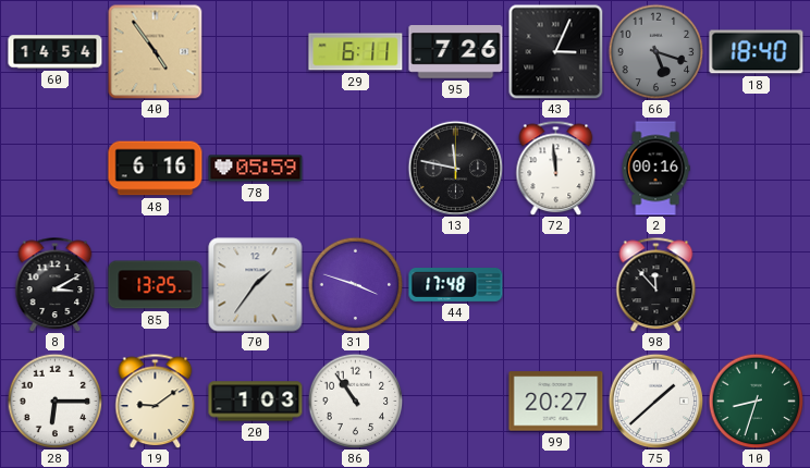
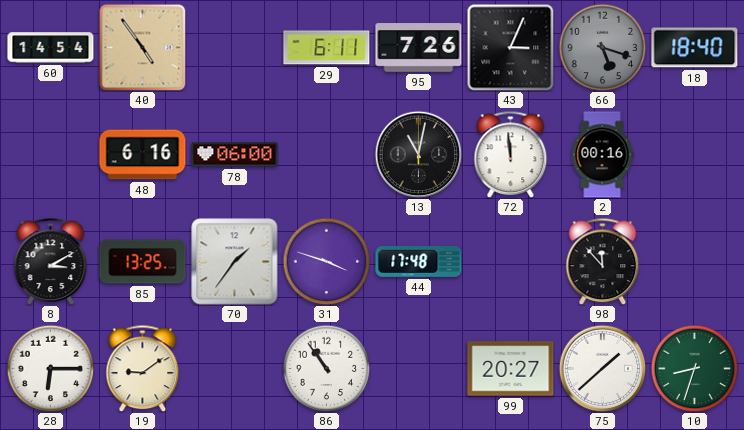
78: 05:59 -> 06:00 (235, 155)
13: 11:47 -> 11:02 (418, 154)
20: 1:03 -> none (256, 402)
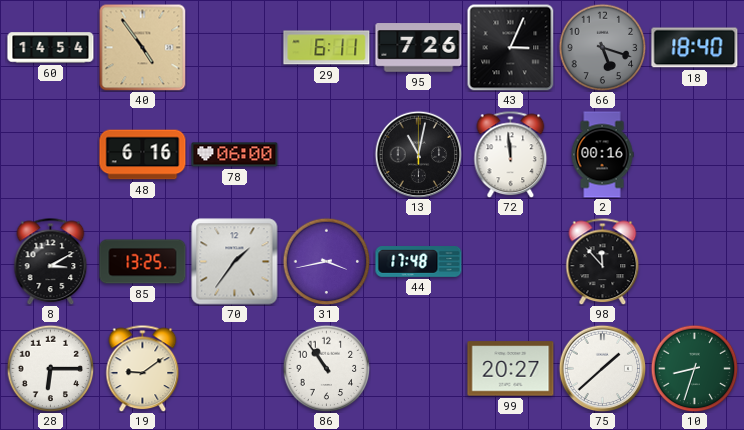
31: 3:48 -> 3:43 (326, 261)
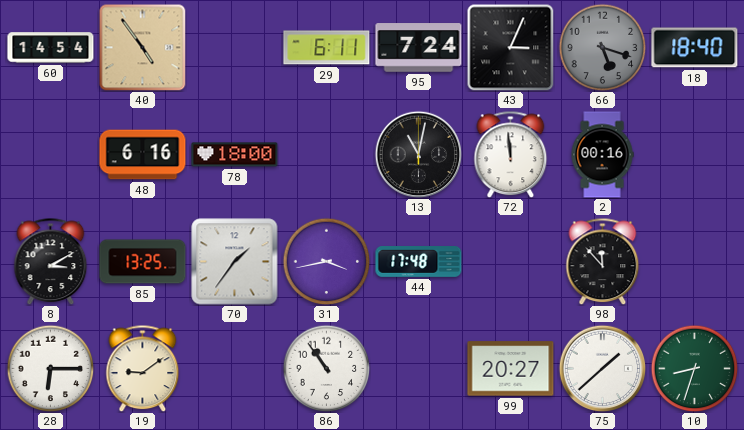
95: 7:26 -> 7:24 (419, 48)
78: 06:00 -> 18:00 (235, 155)
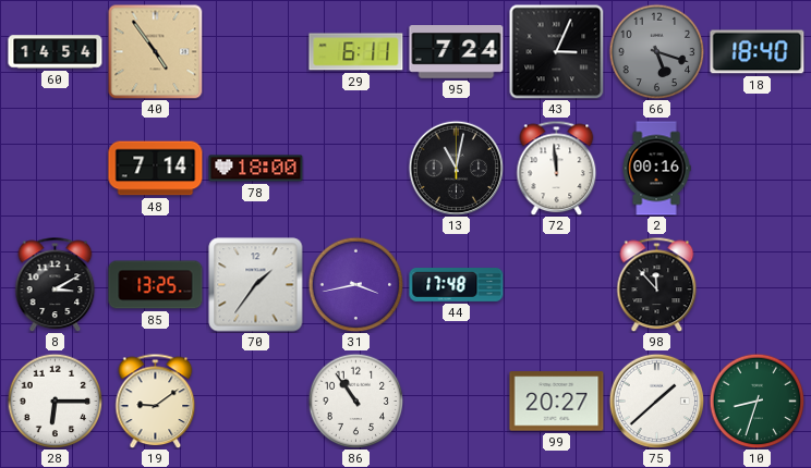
48: 6:16 -> 7:14 (156, 169)
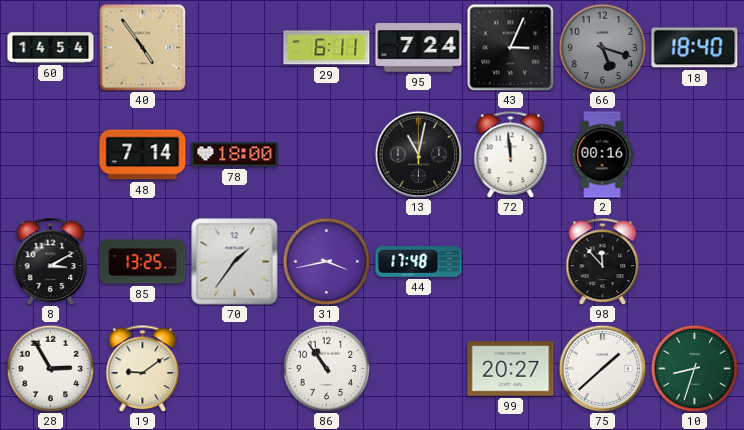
28: 6:15 -> 2:55 (50, 368)
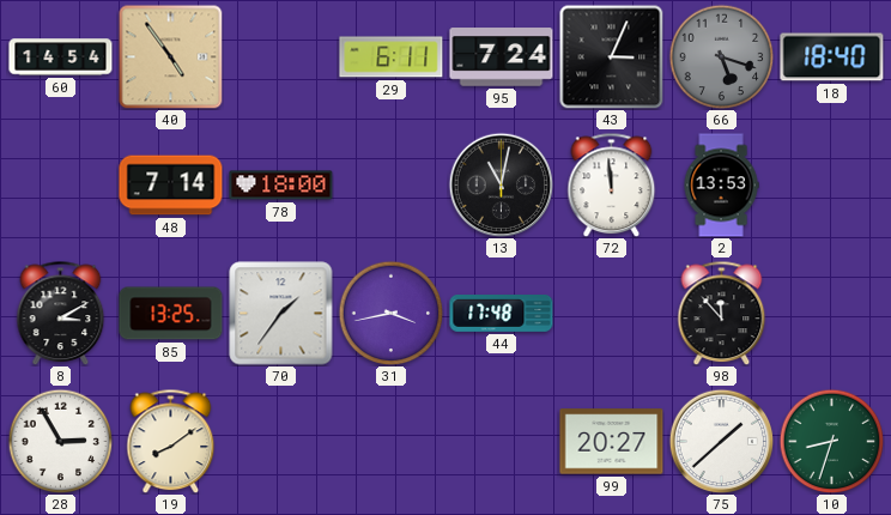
2: 00:16 -> 13:53 (721, 186)
19: 9:09 -> 8:09 (171, 441)
86: 10:54 -> none (326, 368)
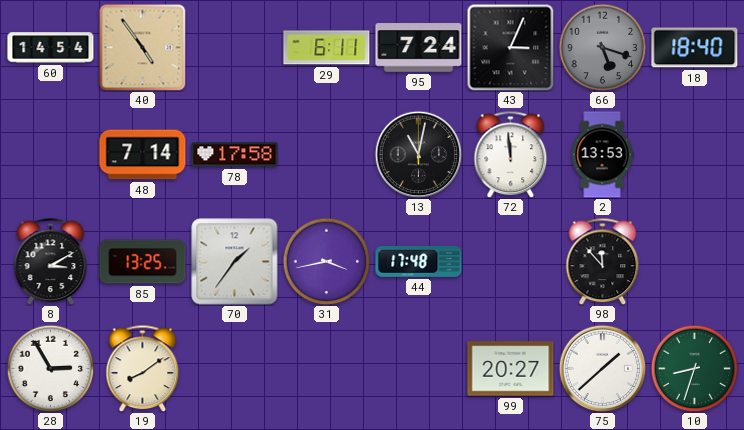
78: 18:00 -> 17:58 (235, 155)
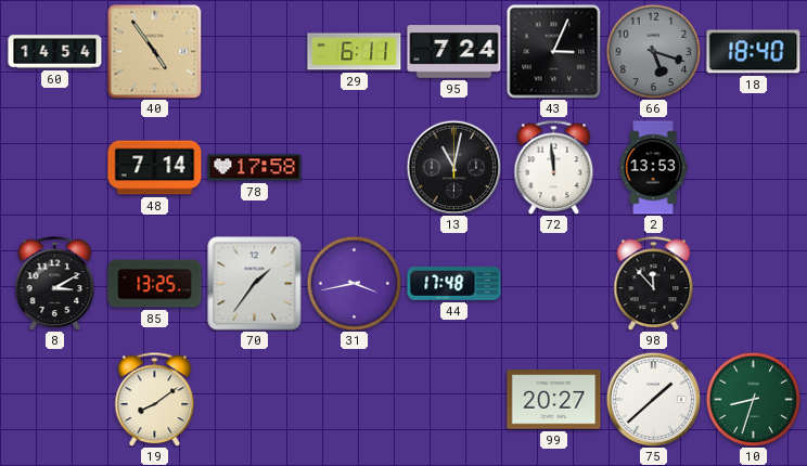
28: 2:55 -> none (50, 368)
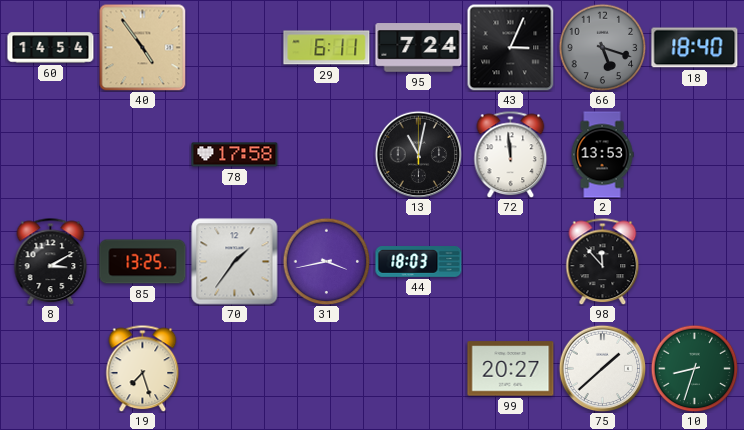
48: 7:14 -> none (155, 168)
44: 17:48 -> 18:03 (419, 262)
19: 8:09 -> 7:27 (143, 368)
